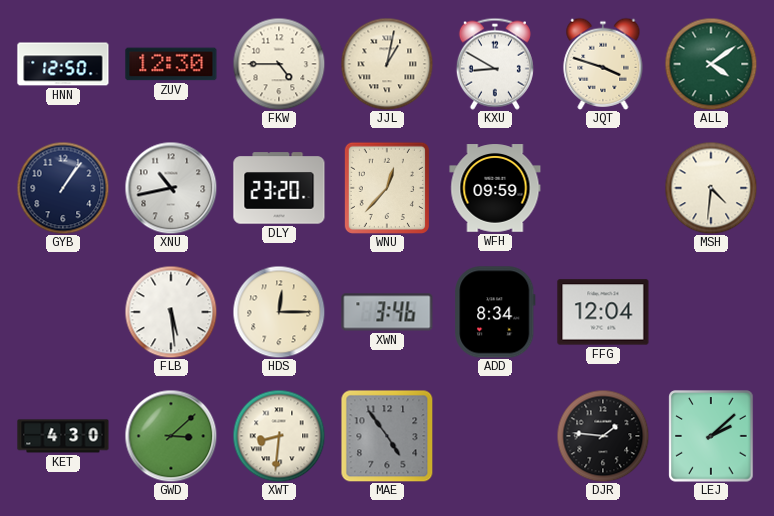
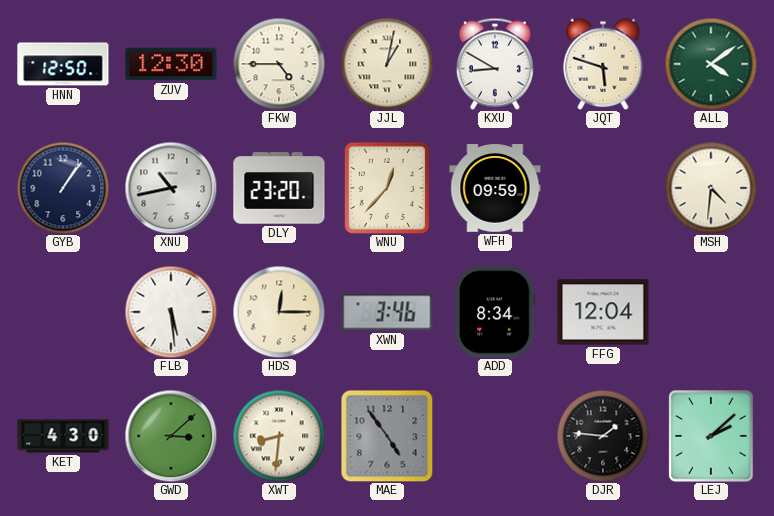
JQT: 3:48 -> 5:48 (603, 64)
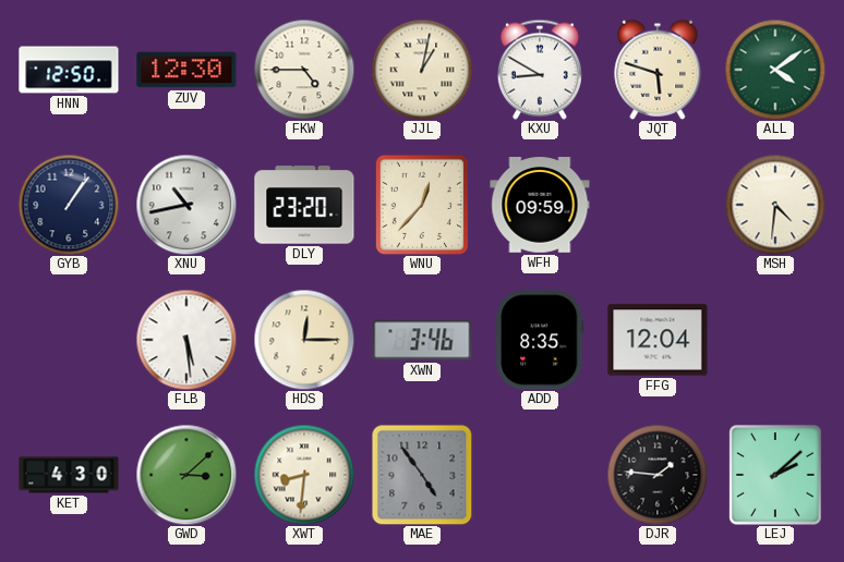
ADD: 8:34 -> 8:35 (540, 340)
